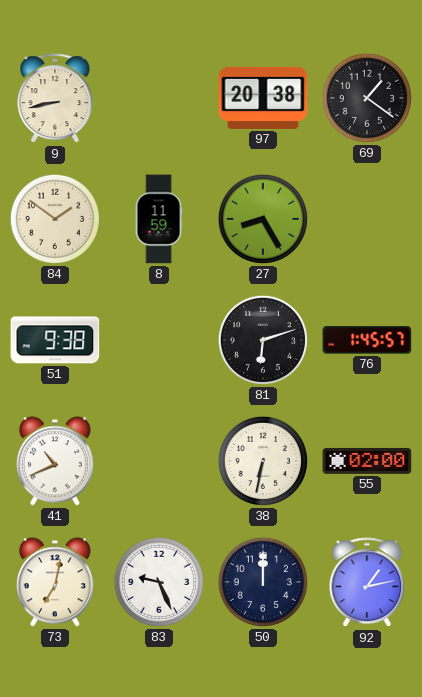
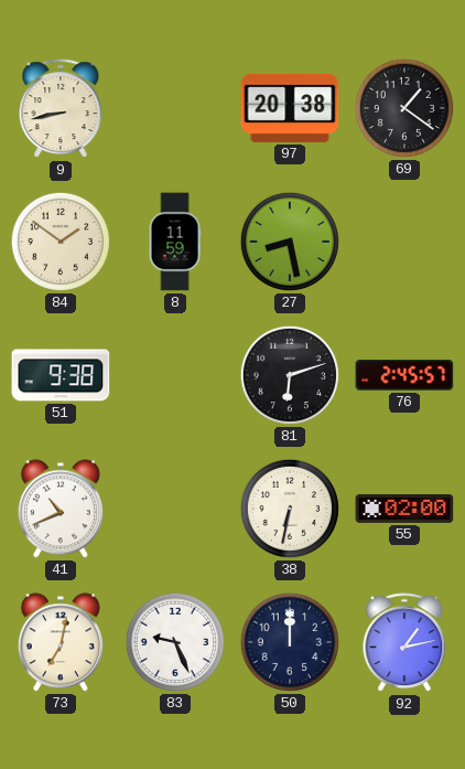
27: 8:25 -> 8:28 (290, 242)
76: 1:45 -> 2:45 (404, 375)
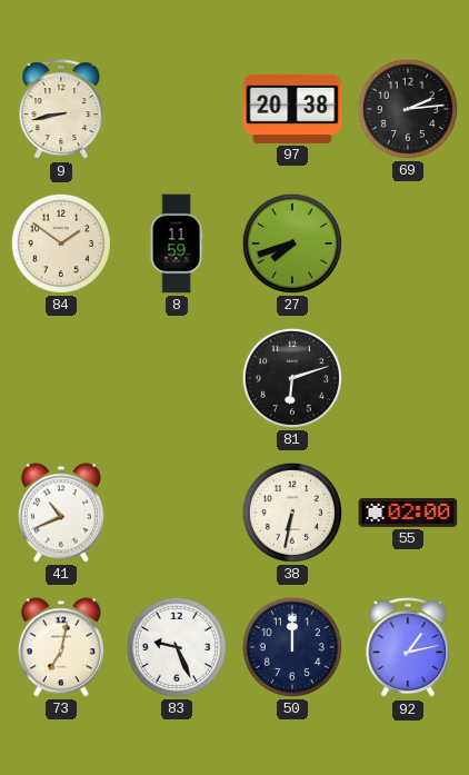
69: 1:21 -> 2:14 (408, 109)
27: 8:28 -> 7:42 (292, 244)
51: 9:38 -> none (61, 375)
76: 2:45 -> none (404, 375)
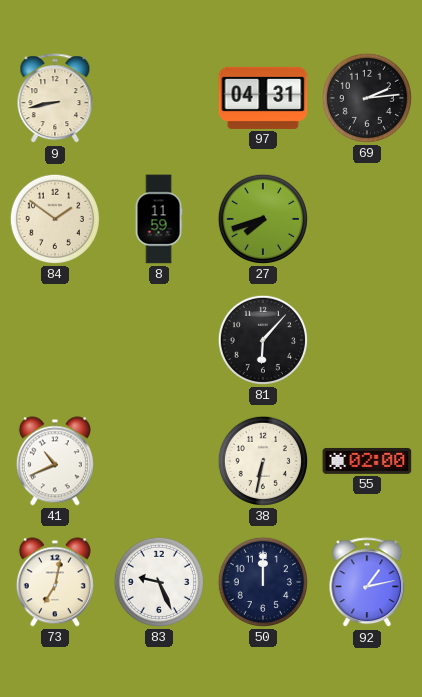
97: 20:38 -> 04:31 (263, 98)
81: 6:12 -> 6:07 (263, 340)
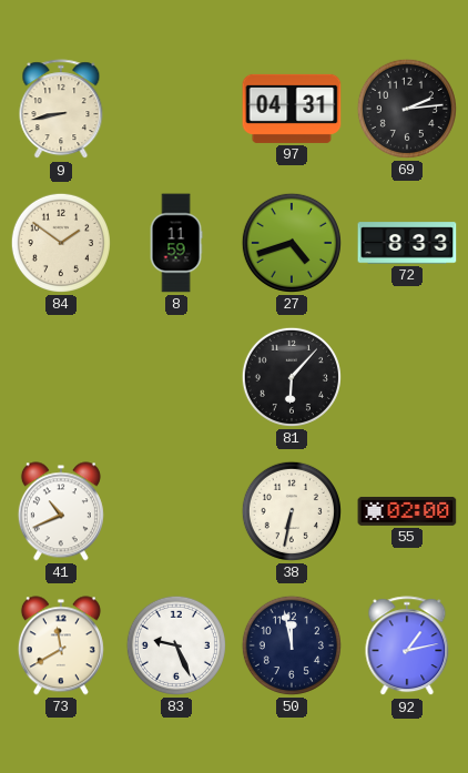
27: 7:42 -> 4:42 (292, 243)
72: none -> 8:33 (407, 243)
73: 7:02 -> 11:40 (61, 645)
50: 12:00 -> 11:58 (292, 645)
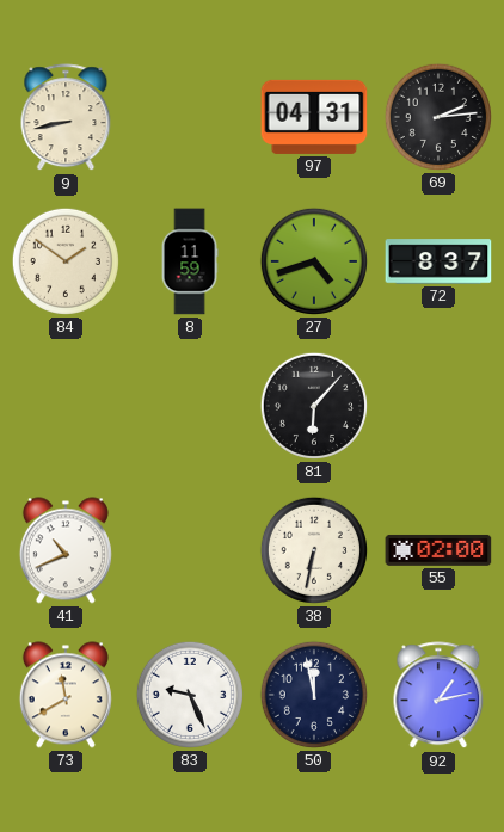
72: 8:33 -> 8:37 (438, 261)
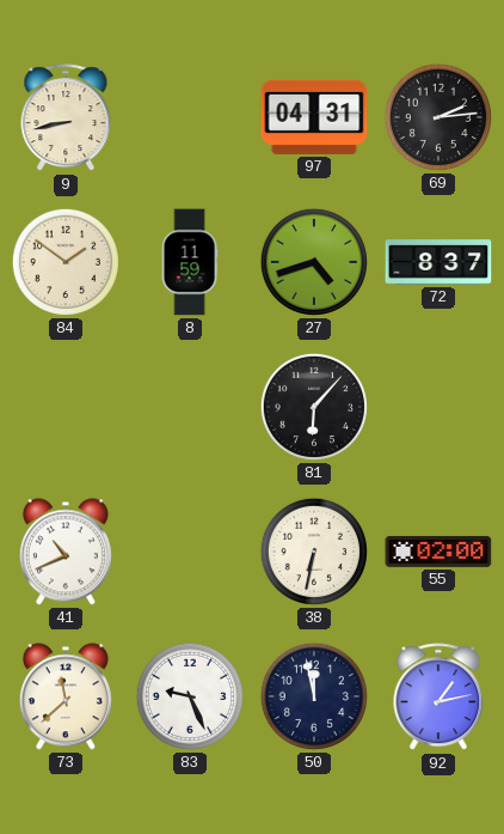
73: 11:40 -> 11:38 (66, 696)
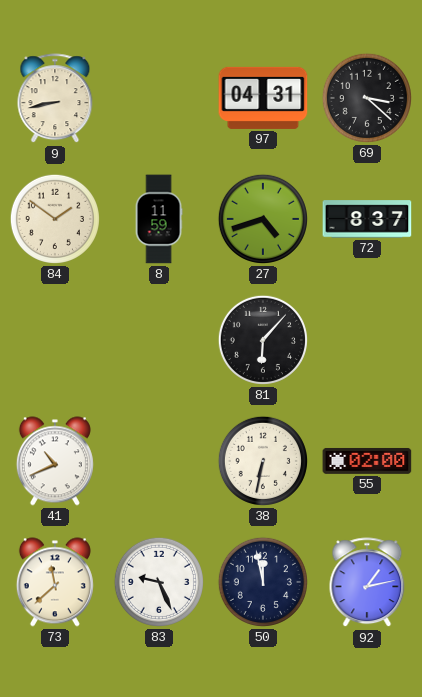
69: 2:14 -> 3:22 (367, 98)
